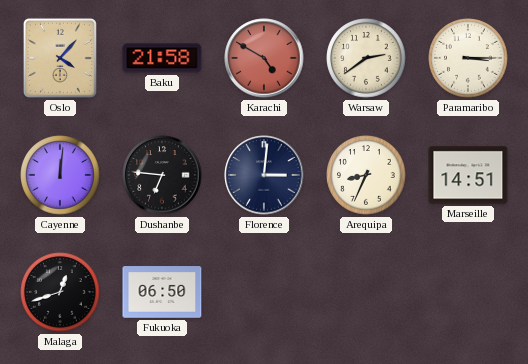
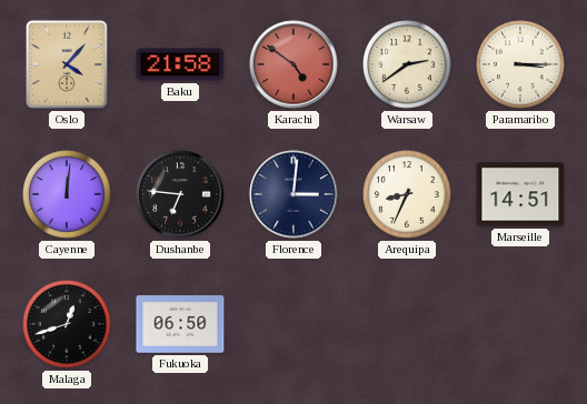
Karachi: 4:50 -> 4:51 (293, 64)
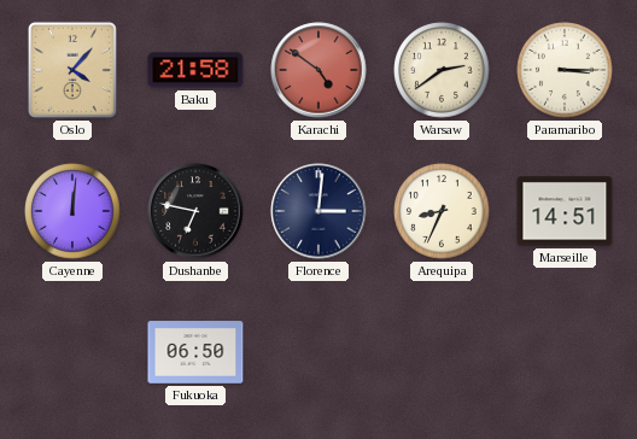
Dushanbe: 6:46 -> 6:47 (195, 211)
Malaga: 12:42 -> none (67, 324)
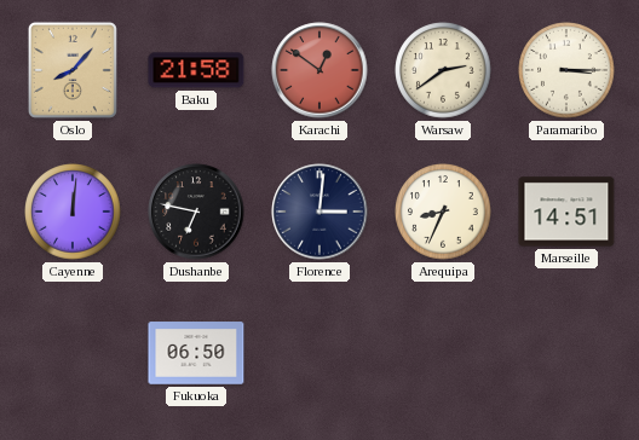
Oslo: 4:07 -> 8:07 (73, 70)
Karachi: 4:51 -> 12:51 (319, 70)
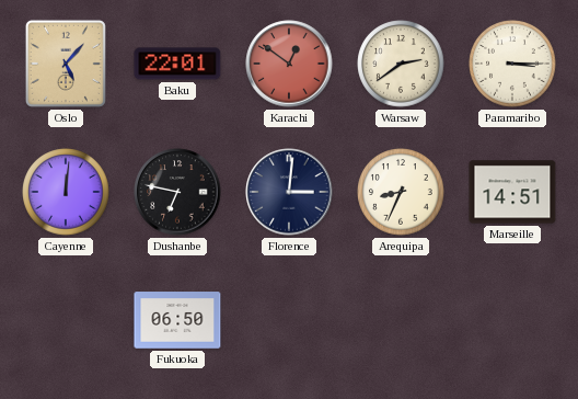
Oslo: 8:07 -> 5:07 (66, 64)
Baku: 21:58 -> 22:01 (177, 64)
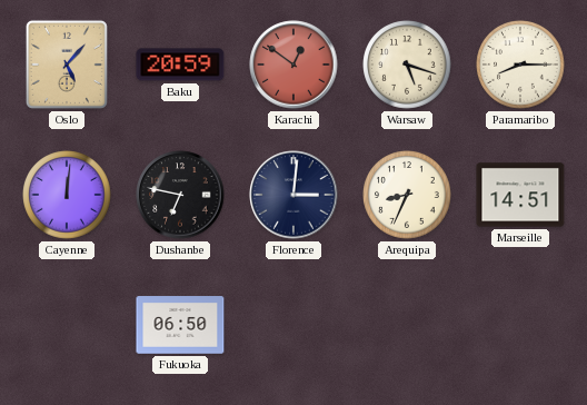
Baku: 22:01 -> 20:59 (180, 65)
Warsaw: 2:39 -> 5:18 (407, 65)
Paramaribo: 3:15 -> 8:15 (520, 65)
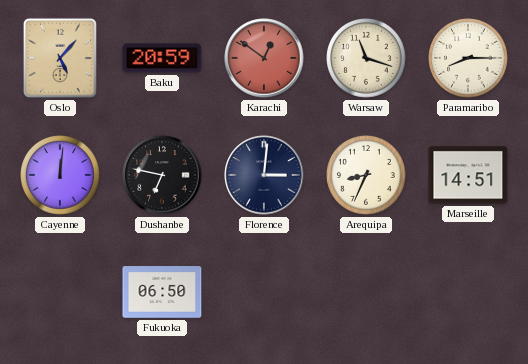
Warsaw: 5:18 -> 11:18 (366, 58)
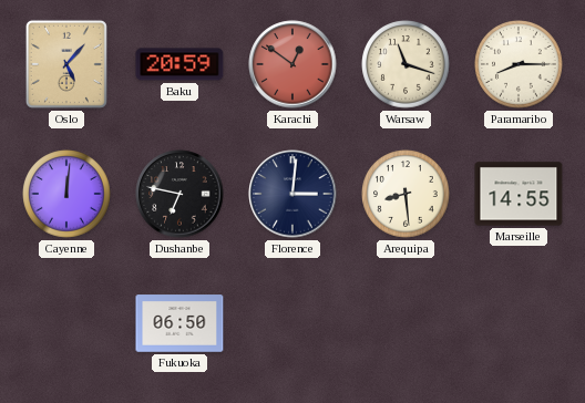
Arequipa: 8:34 -> 8:29 (406, 194)
Marseille: 14:51 -> 14:55 (519, 194)
